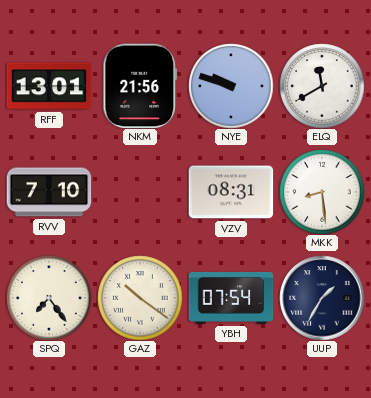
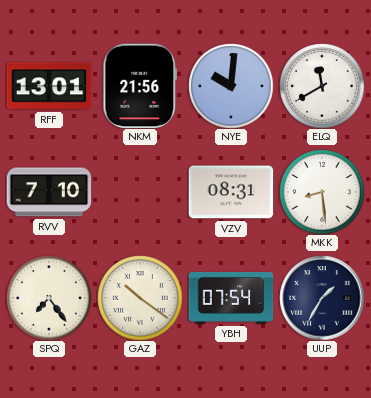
NYE: 9:48 -> 10:01 (231, 86)
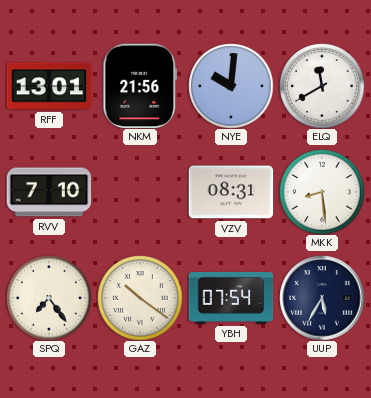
UUP: 1:35 -> 5:35 (322, 298)
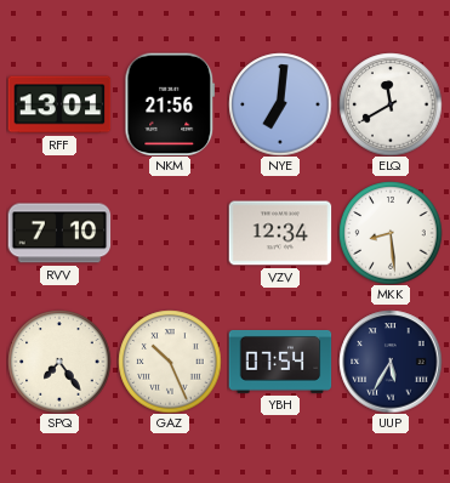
NYE: 10:01 -> 7:01 (280, 104)
VZV: 08:31 -> 12:34 (280, 233)
GAZ: 10:21 -> 10:26 (170, 362)
